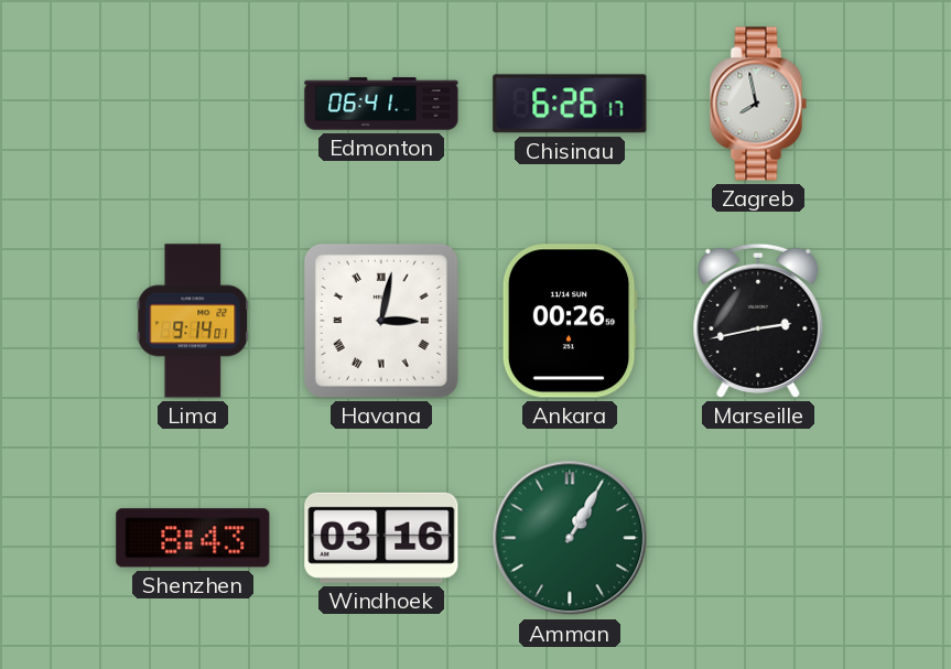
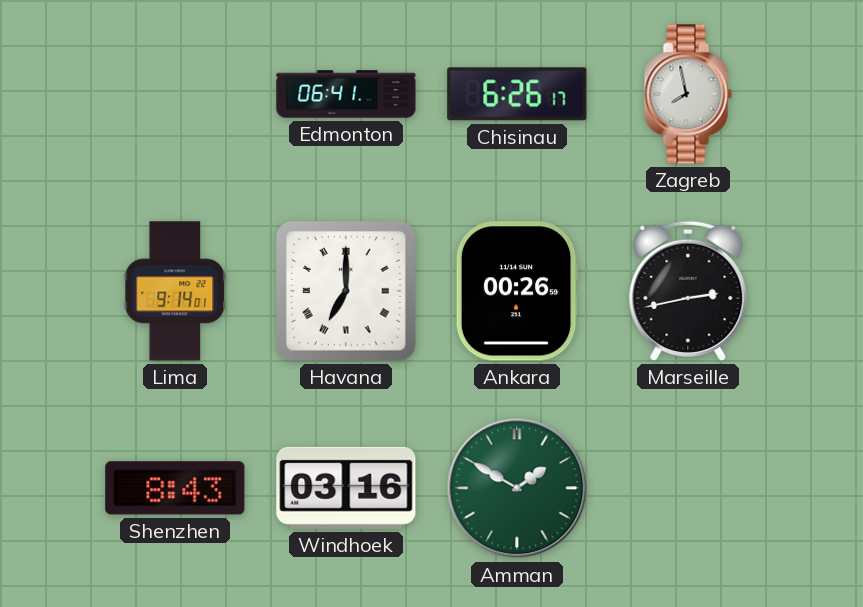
Havana: 3:02 -> 7:00 (346, 291)
Amman: 1:05 -> 1:50 (517, 488)
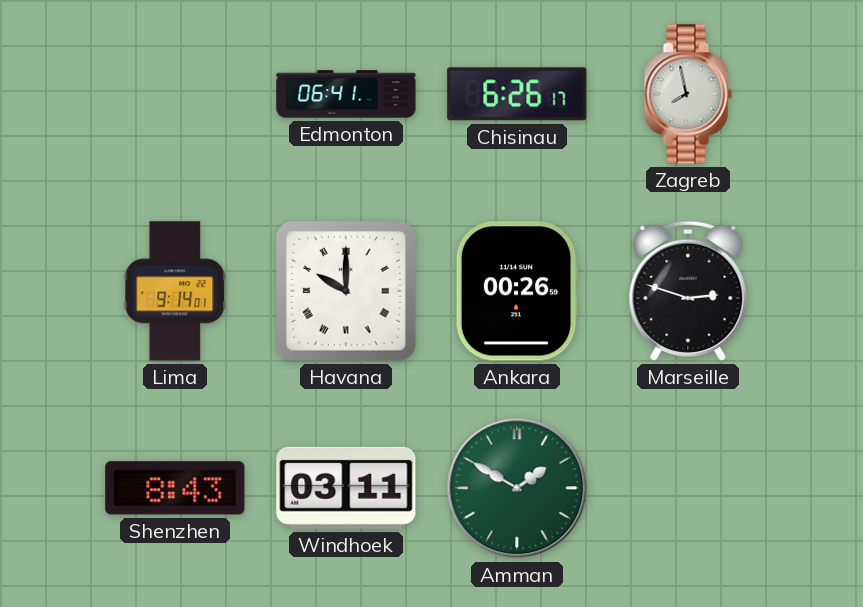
Havana: 7:00 -> 10:00 (346, 291)
Marseille: 2:43 -> 2:48 (688, 291)
Windhoek: 03:16 -> 03:11 (346, 488)
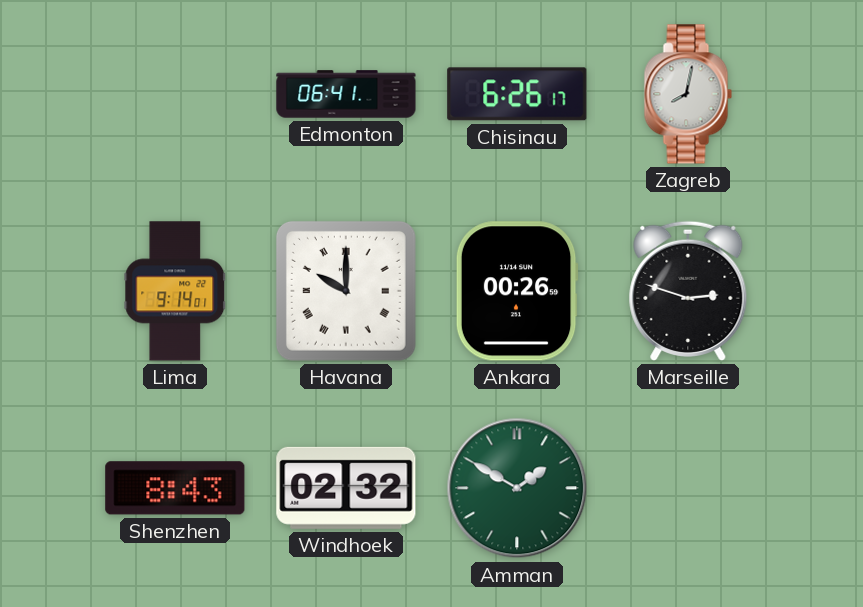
Zagreb: 7:58 -> 8:02 (688, 94)
Windhoek: 03:11 -> 02:32 (346, 488)
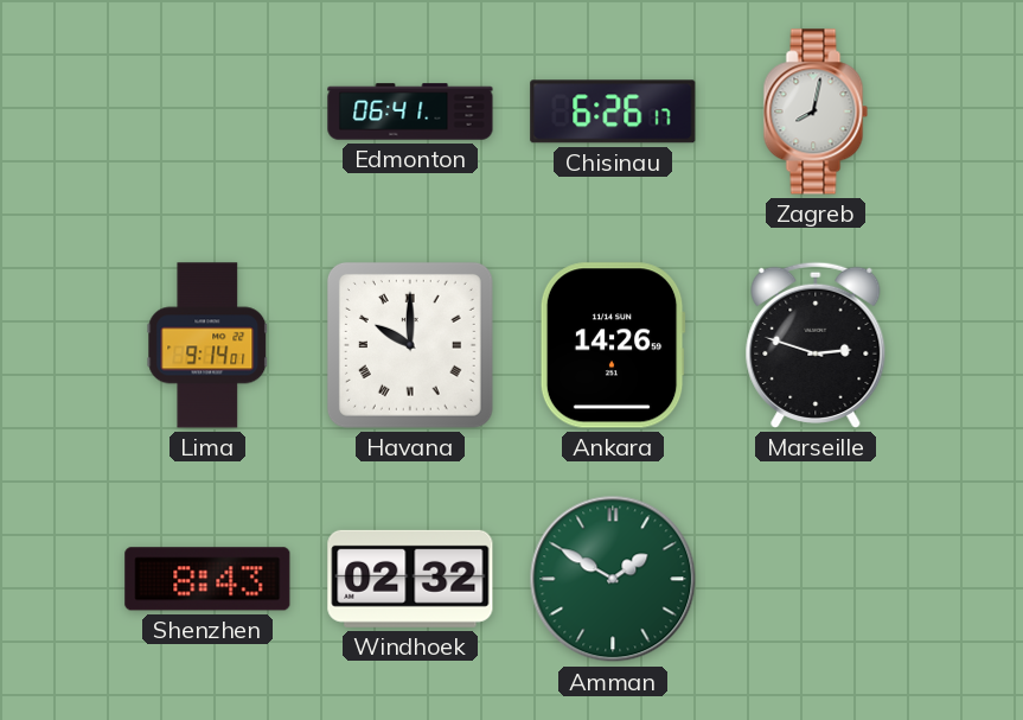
Ankara: 00:26 -> 14:26 (613, 345)
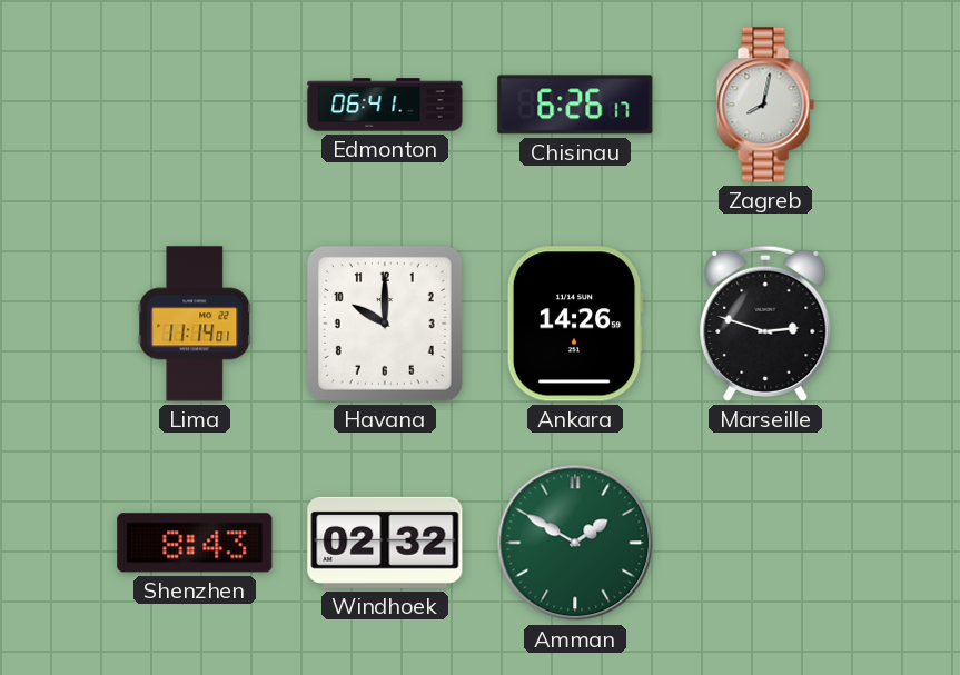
Lima: 9:14 -> 11:14 (195, 324)
Havana numerals: Roman -> Arabic (385, 324)
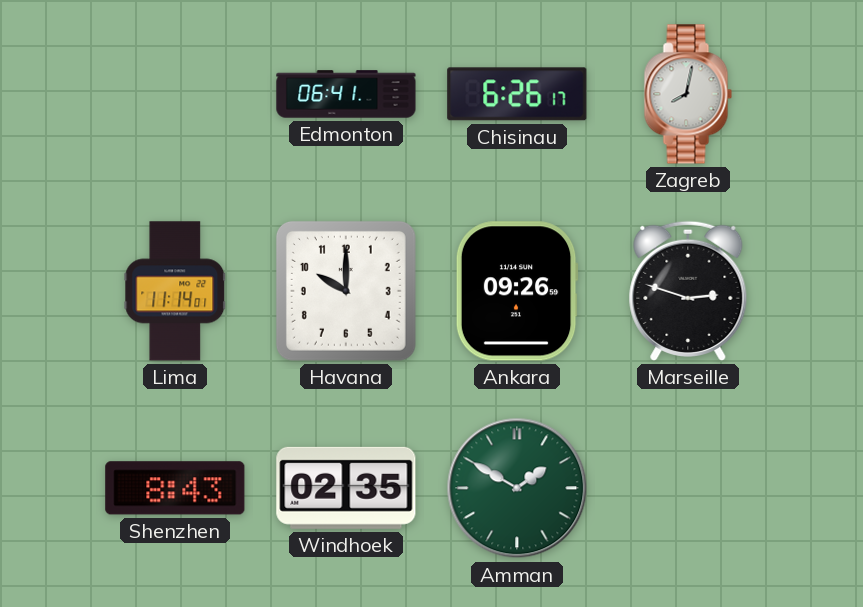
Ankara: 14:26 -> 09:26 (517, 291)
Windhoek: 02:32 -> 02:35 (346, 488)
